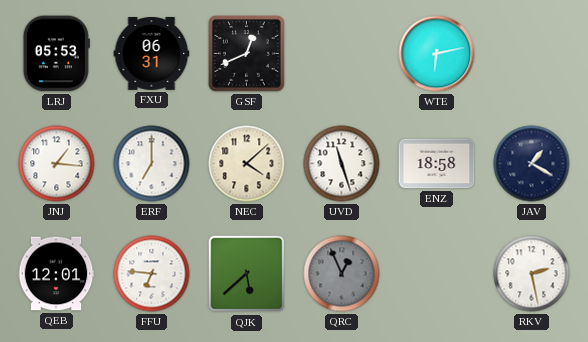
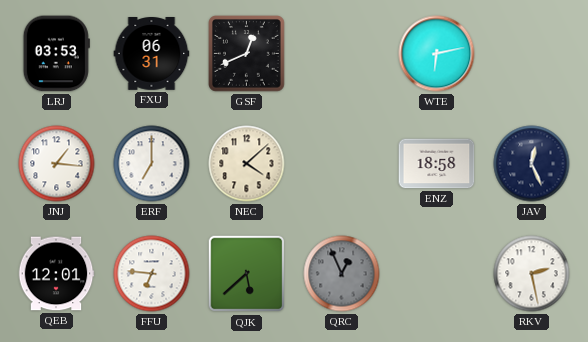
LRJ: 05:53 -> 03:53 (56, 54)
UVD: 11:27 -> none (342, 164)
JAV: 1:20 -> 12:26 (532, 164)
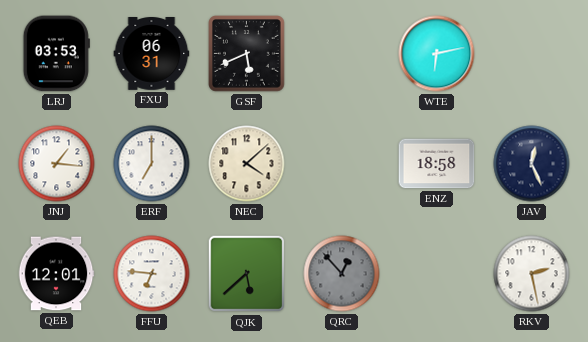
GSF: 12:41 -> 5:41 (247, 54)
QRC: 12:56 -> 12:53 (342, 274)
